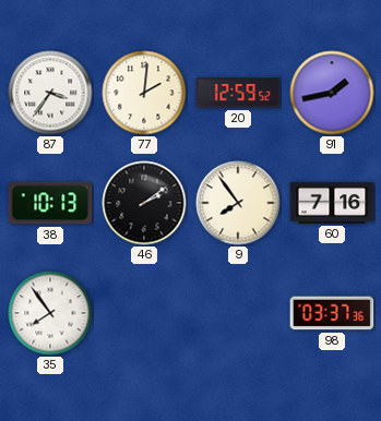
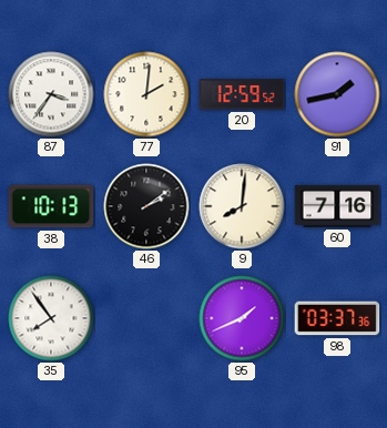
9: 7:54 -> 8:01 (242, 206)
95: none -> 1:41 (242, 318)
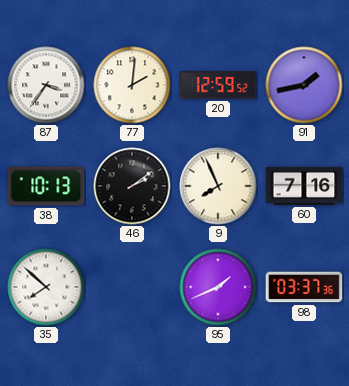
9: 8:01 -> 7:56 (218, 186)
35: 7:54 -> 7:52 (46, 287)
